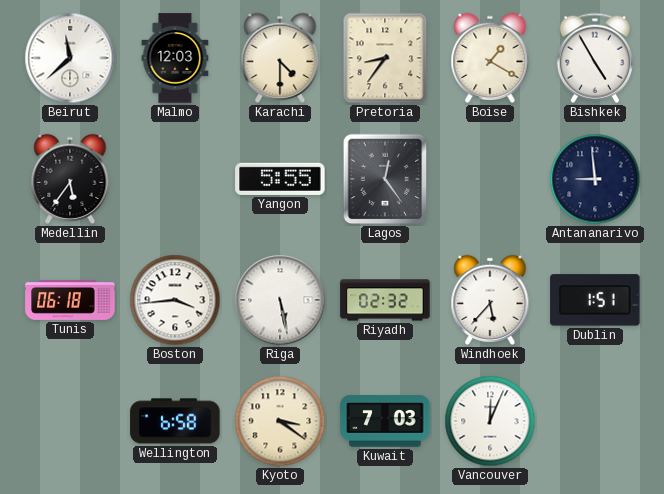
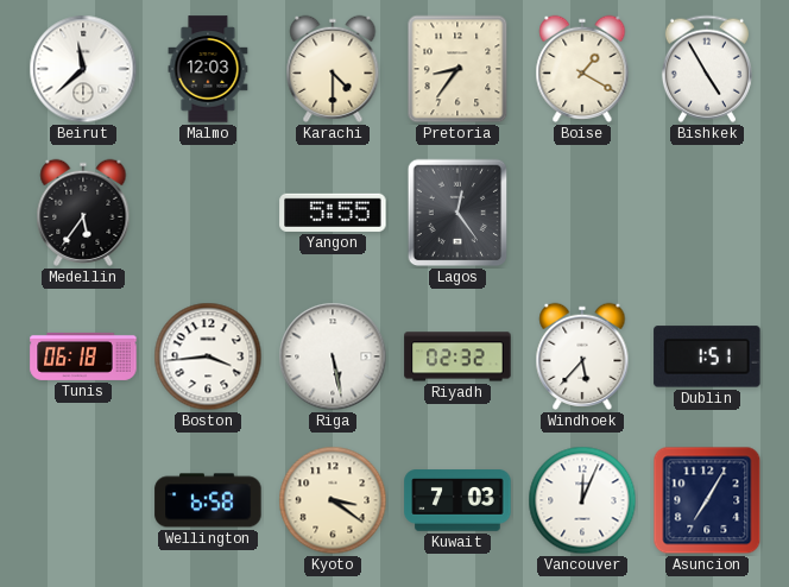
Antananarivo: 8:59 -> none (595, 179)
Asuncion: none -> 7:05 (707, 500)
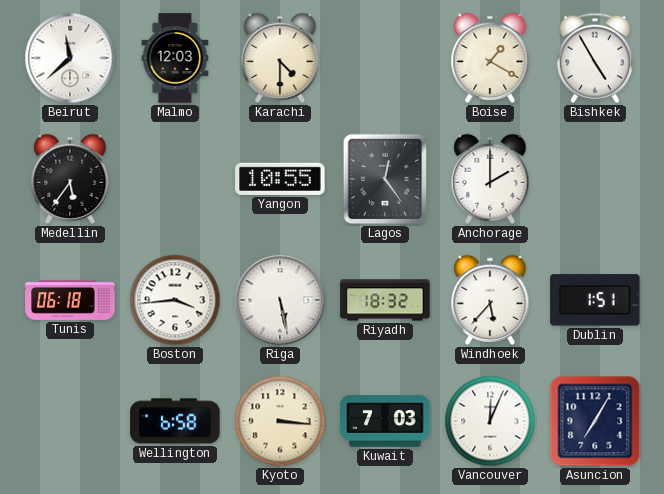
Pretoria: 8:36 -> none (457, 69)
Yangon: 5:55 -> 10:55 (280, 179)
Anchorage: none -> 2:00 (490, 179)
Riyadh: 02:32 -> 18:32 (385, 300)
Kyoto: 3:21 -> 3:16 (280, 421)
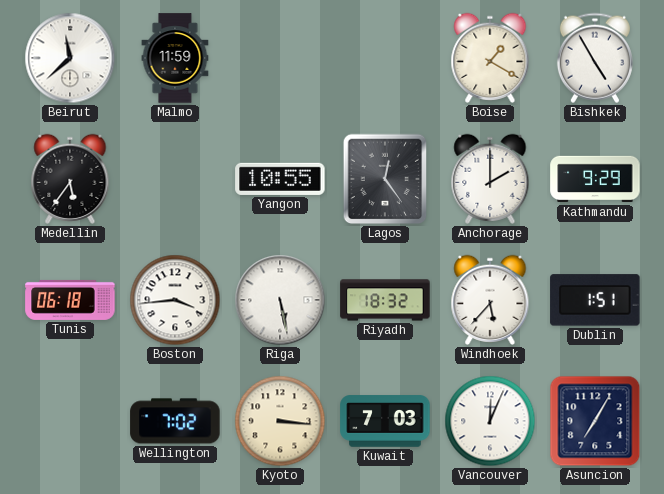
Malmo: 12:03 -> 11:59 (175, 58)
Karachi: 4:30 -> none (280, 58)
Kathmandu: none -> 9:29 (595, 179)
Wellington: 6:58 -> 7:02 (175, 421)
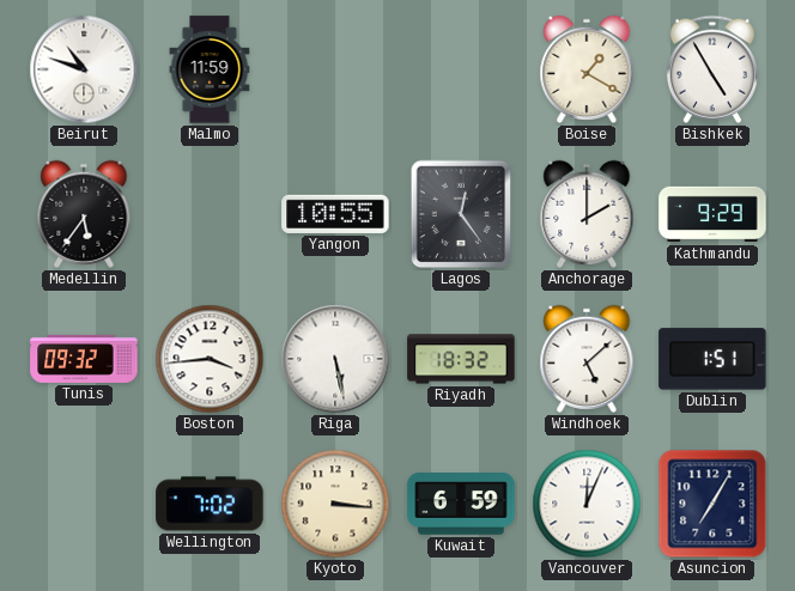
Beirut: 11:38 -> 10:48 (84, 69)
Tunis: 06:18 -> 09:32 (84, 359)
Windhoek: 5:37 -> 5:08 (587, 359)
Kuwait: 7:03 -> 6:59 (461, 504)
